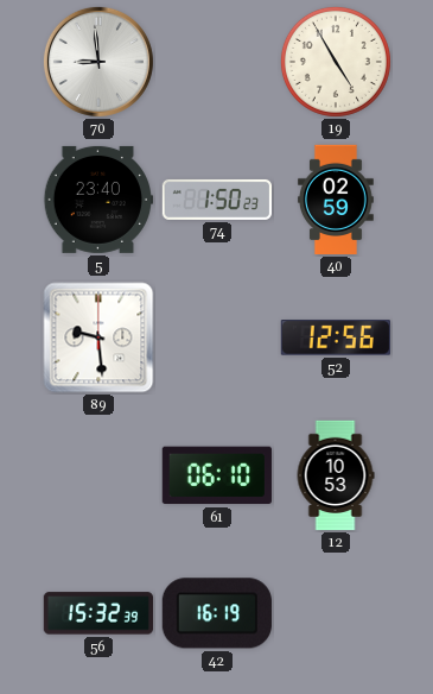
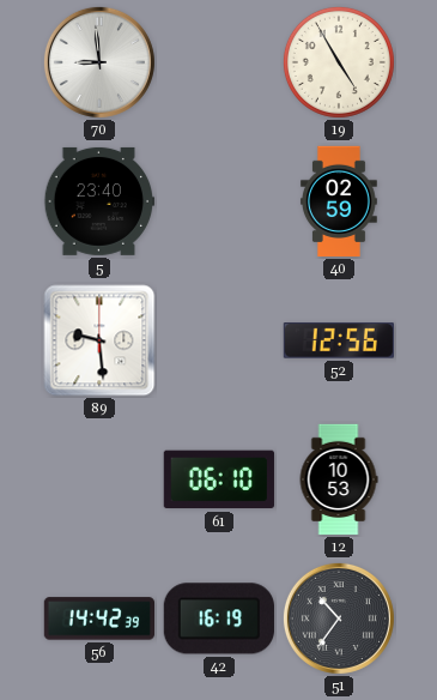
74: 1:50 -> none (217, 200)
56: 15:32 -> 14:42 (98, 618)
51: none -> 10:36 (339, 618)
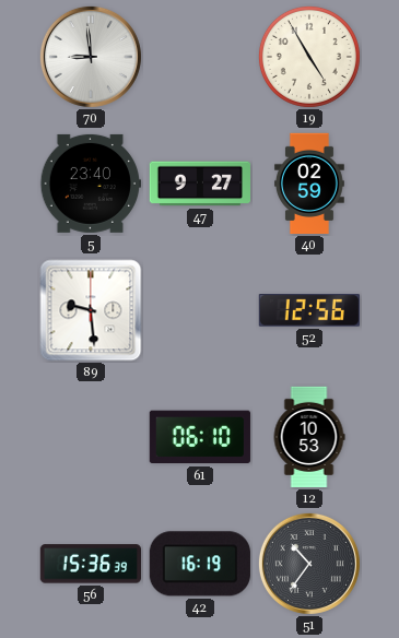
47: none -> 9:27 (200, 184)
56: 14:42 -> 15:36 (90, 564)
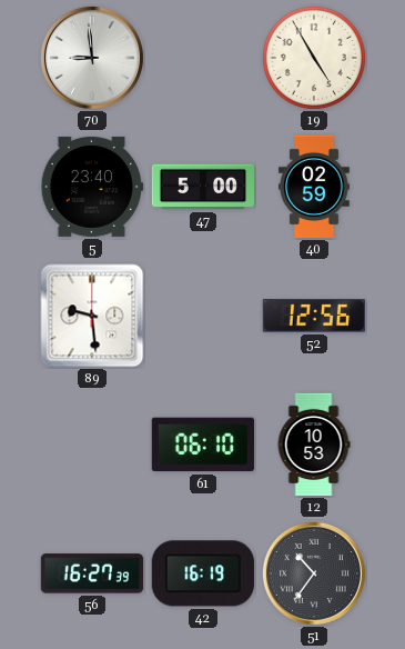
47: 9:27 -> 5:00 (203, 187)
56: 15:36 -> 16:27 (91, 573)
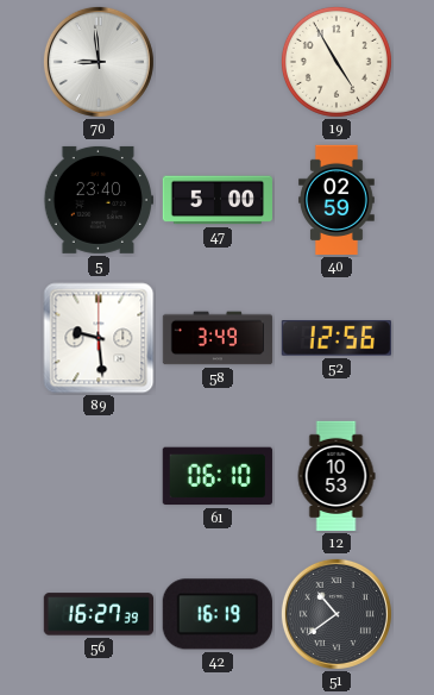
58: none -> 3:49 (218, 338)
51: 10:36 -> 10:39 (336, 614)
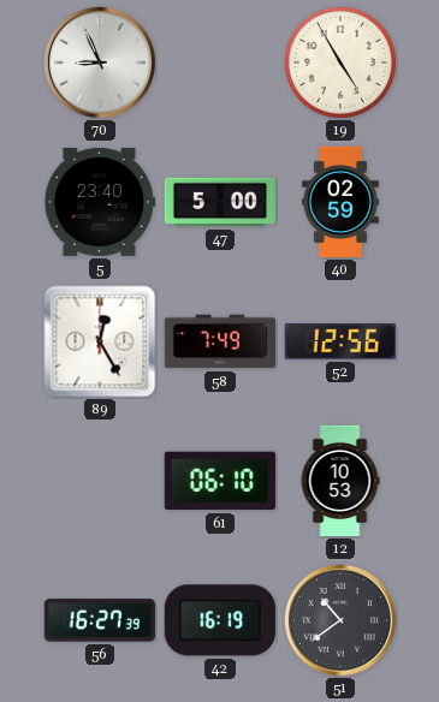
70: 8:59 -> 8:56 (100, 63)
89: 9:29 -> 12:25 (100, 341)
58: 3:49 -> 7:49 (220, 341)
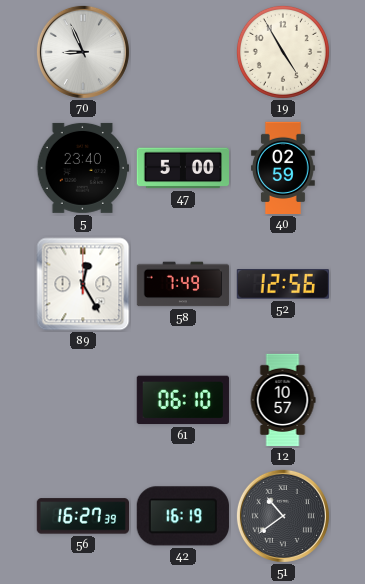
12: 10:53 -> 10:57 (283, 400)
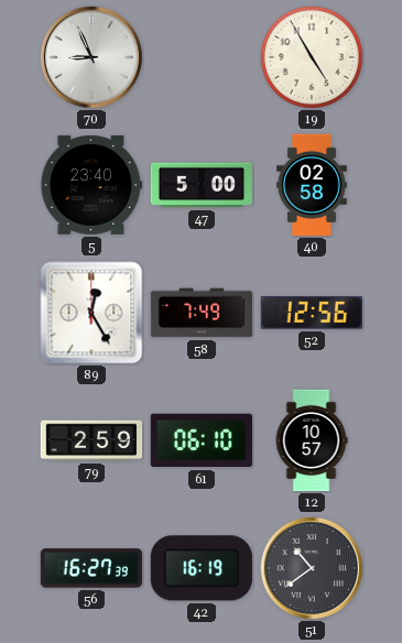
40: 02:59 -> 02:58 (312, 185)
79: none -> 2:59 (91, 440)
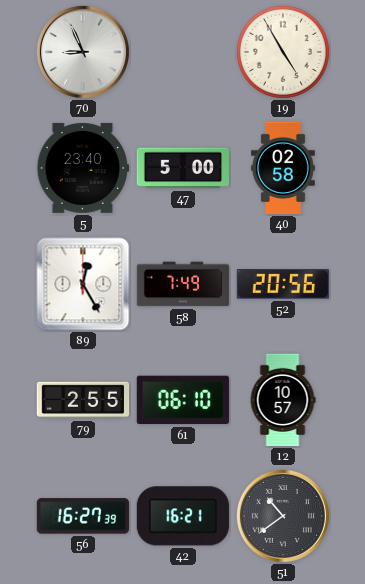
52: 12:56 -> 20:56 (282, 284)
79: 2:59 -> 2:55 (83, 400)
42: 16:19 -> 16:21 (183, 516)
